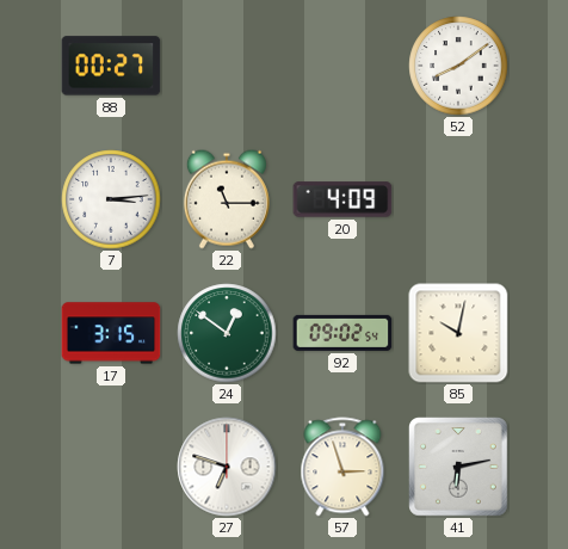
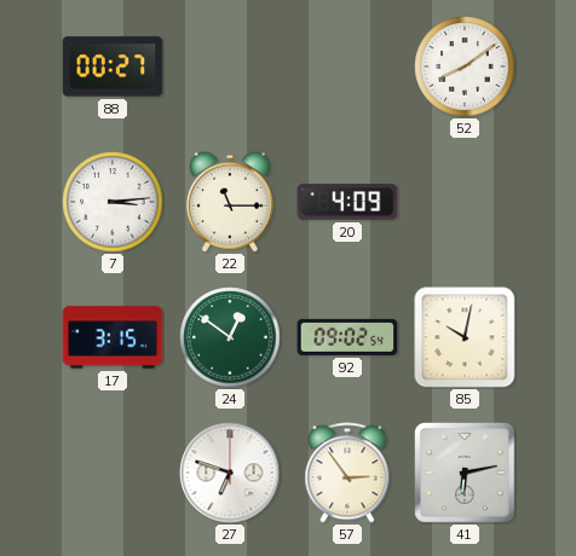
57: 2:57 -> 2:54 (347, 473)
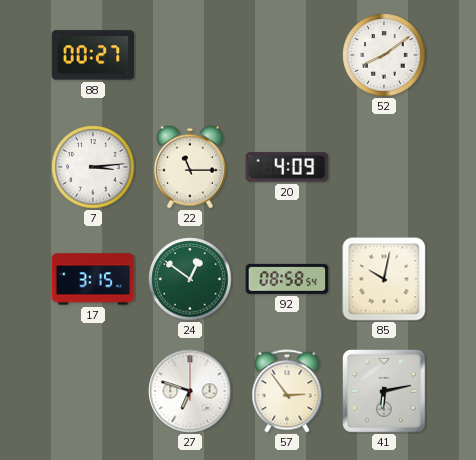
92: 09:02 -> 08:58 (287, 279)
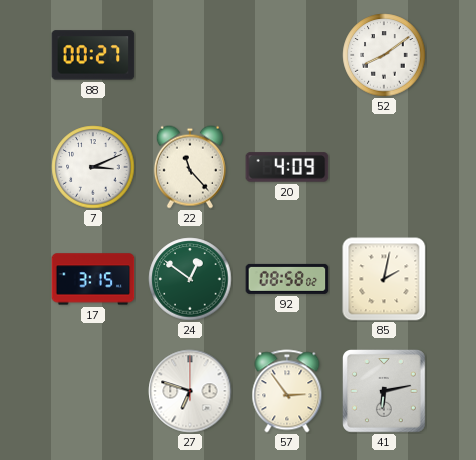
7: 3:14 -> 3:11 (93, 167)
22: 11:15 -> 11:23 (190, 167)
92: 08:58:54 -> 08:58:02 (287, 279)
85: 10:02 -> 2:02 (384, 279)
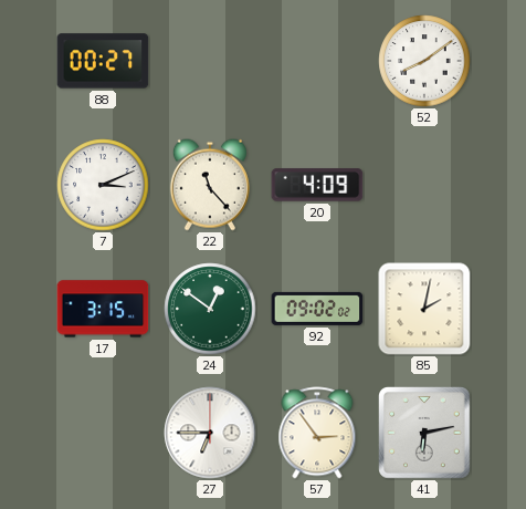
92: 08:58 -> 09:02 (317, 309)
27: 6:48 -> 6:45 (210, 433)
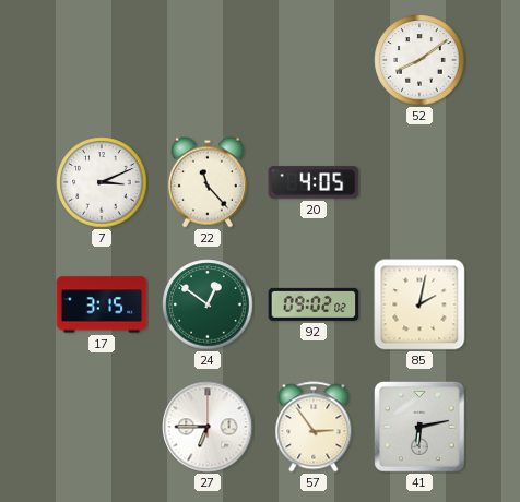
88: 00:27 -> none (103, 61)
20: 4:09 -> 4:05 (314, 182)
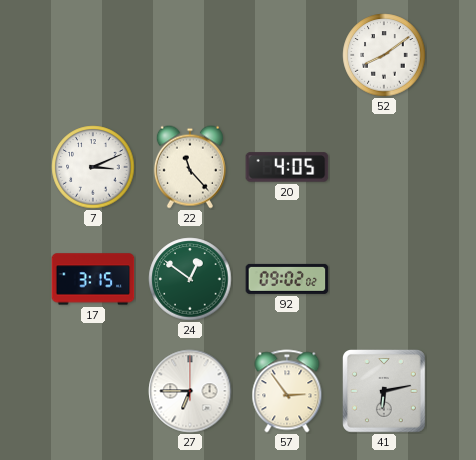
85: 2:02 -> none (419, 304)
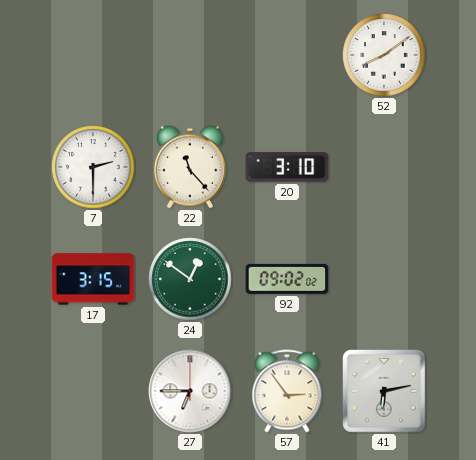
7: 3:11 -> 2:30 (93, 167)
20: 4:05 -> 3:10 (287, 167)
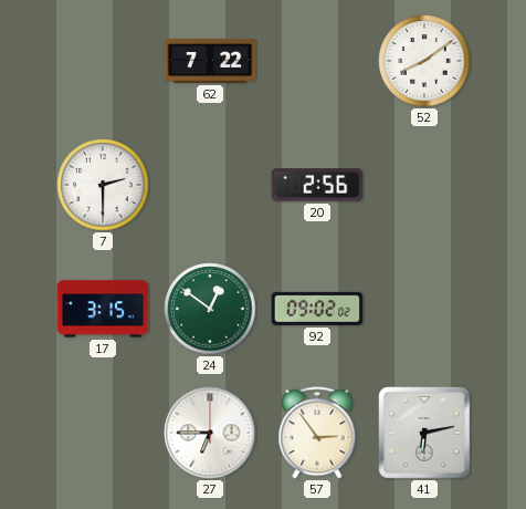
62: none -> 7:22 (210, 62)
22: 11:23 -> none (190, 167)
20: 3:10 -> 2:56 (317, 185)
